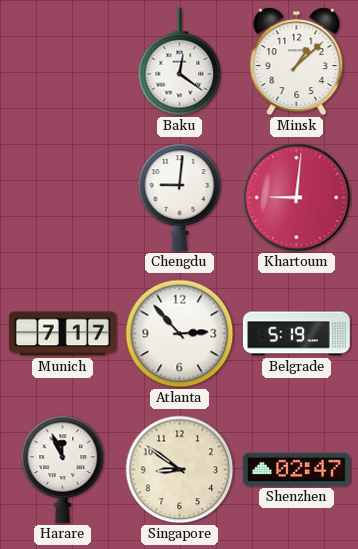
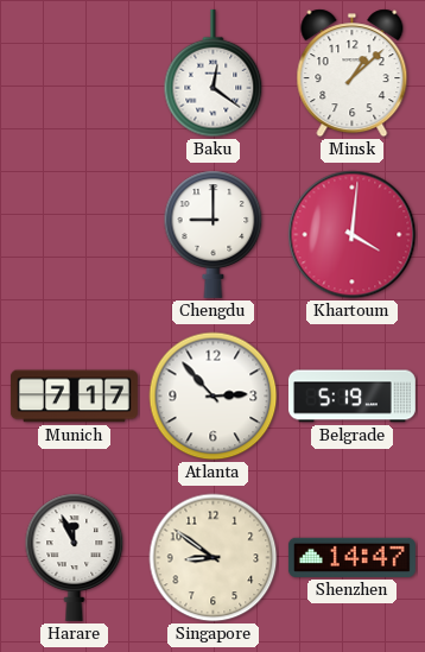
Chengdu: 9:01 -> 9:00 (214, 234)
Khartoum: 9:01 -> 4:01 (353, 235)
Shenzhen: 02:47 -> 14:47 (351, 557)
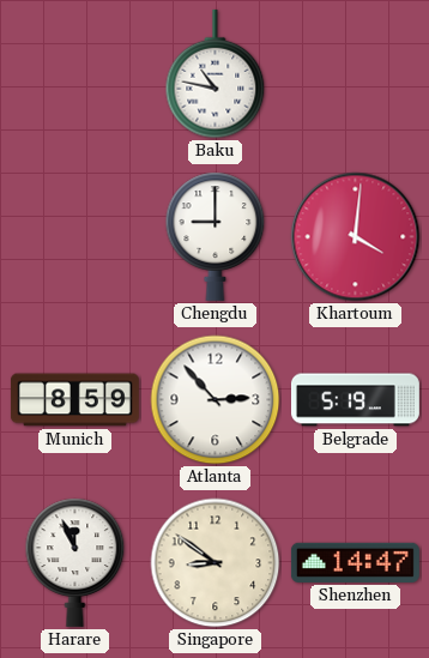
Baku: 12:21 -> 10:47 (216, 74)
Minsk: 1:08 -> none (353, 74)
Munich: 7:17 -> 8:59 (74, 400)
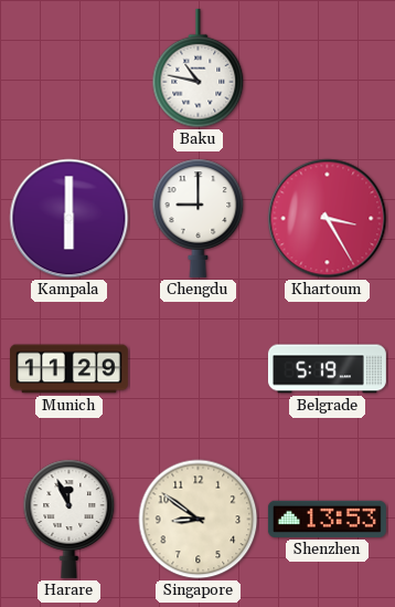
Kampala: none -> 6:00 (70, 219)
Khartoum: 4:01 -> 3:25 (328, 219)
Munich: 8:59 -> 11:29 (68, 369)
Atlanta: 2:53 -> none (216, 400)
Shenzhen: 14:47 -> 13:53 (327, 519)
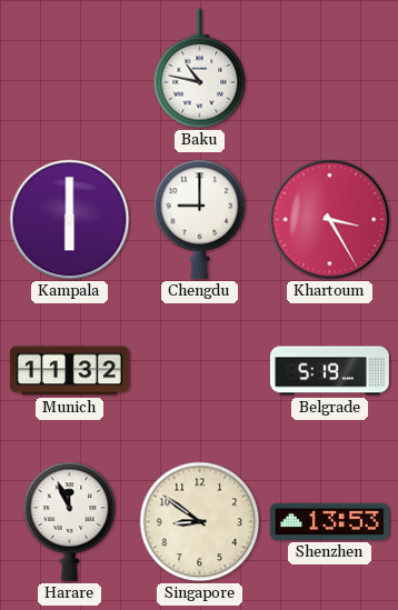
Munich: 11:29 -> 11:32 (69, 371)
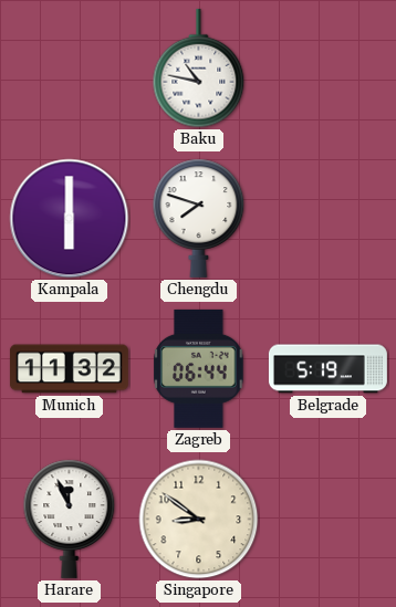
Chengdu: 9:00 -> 7:48 (199, 218)
Khartoum: 3:25 -> none (330, 220)
Zagreb: none -> 06:44 (199, 368)
Shenzhen: 13:53 -> none (329, 521)
